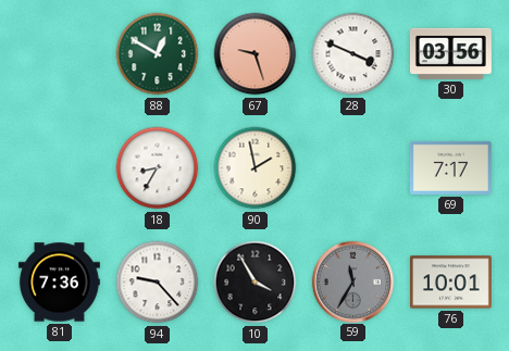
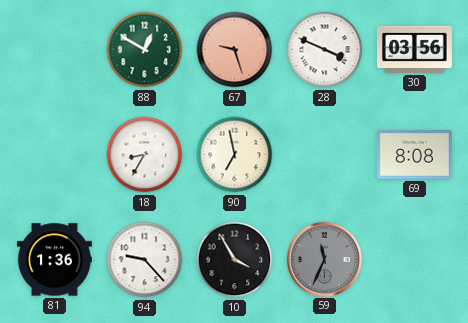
90: 1:58 -> 6:58 (235, 155)
69: 7:17 -> 8:08 (414, 154)
81: 7:36 -> 1:36 (55, 260)
59: 11:35 -> 11:34 (324, 259)
76: 10:01 -> none (450, 283)
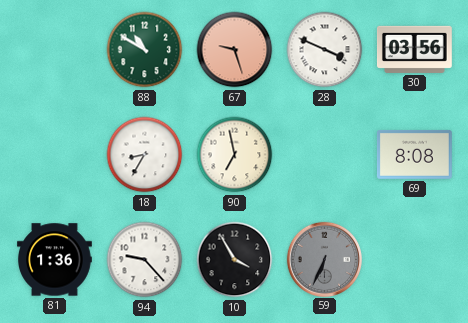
88: 12:50 -> 10:50 (145, 50)
59: 11:34 -> 6:34 (324, 259)
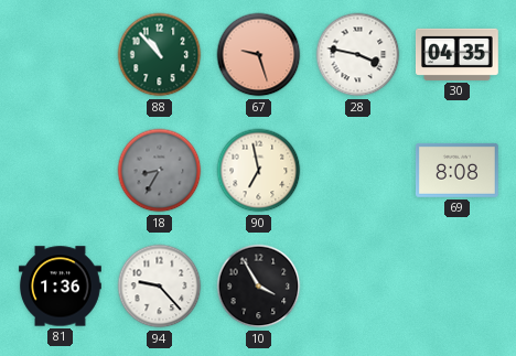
88: 10:50 -> 10:53 (160, 55)
28: 3:49 -> 3:47 (358, 55)
30: 03:56 -> 04:35 (456, 54)
18 dial: white -> grey (160, 171)
59: 6:34 -> none (324, 259)
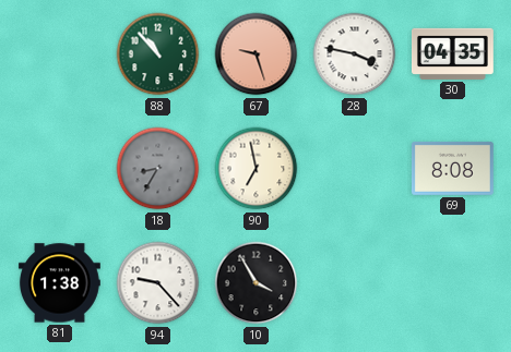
81: 1:36 -> 1:38 (60, 283)
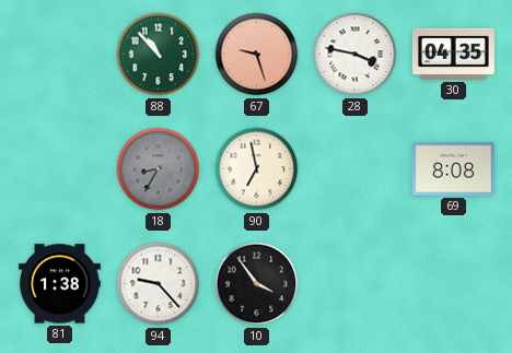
10: 3:55 -> 3:54 (257, 284)
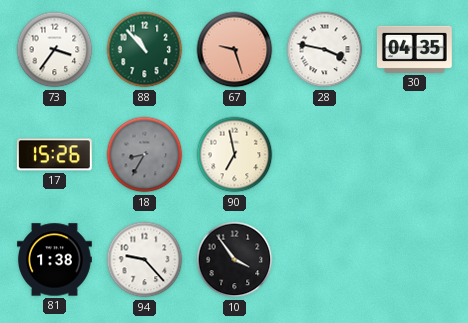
73: none -> 3:36 (55, 50)
17: none -> 15:26 (54, 155)
69: 8:08 -> none (453, 168)
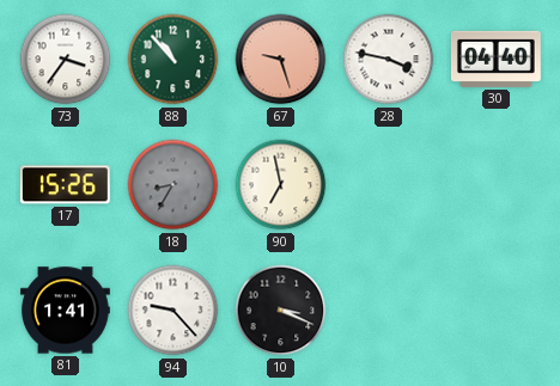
30: 04:35 -> 04:40 (495, 59)
81: 1:38 -> 1:41 (66, 311)
10: 3:54 -> 3:19 (281, 311)
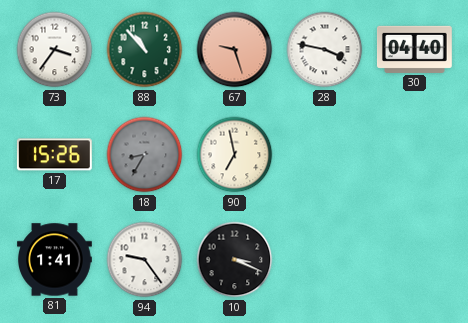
94: 9:23 -> 9:24 (145, 260)
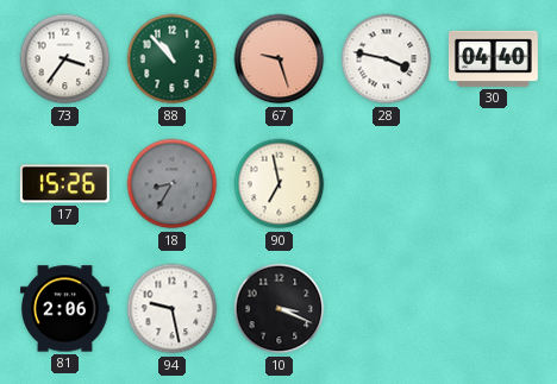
81: 1:41 -> 2:06 (65, 309)
94: 9:24 -> 9:28 (173, 309)
